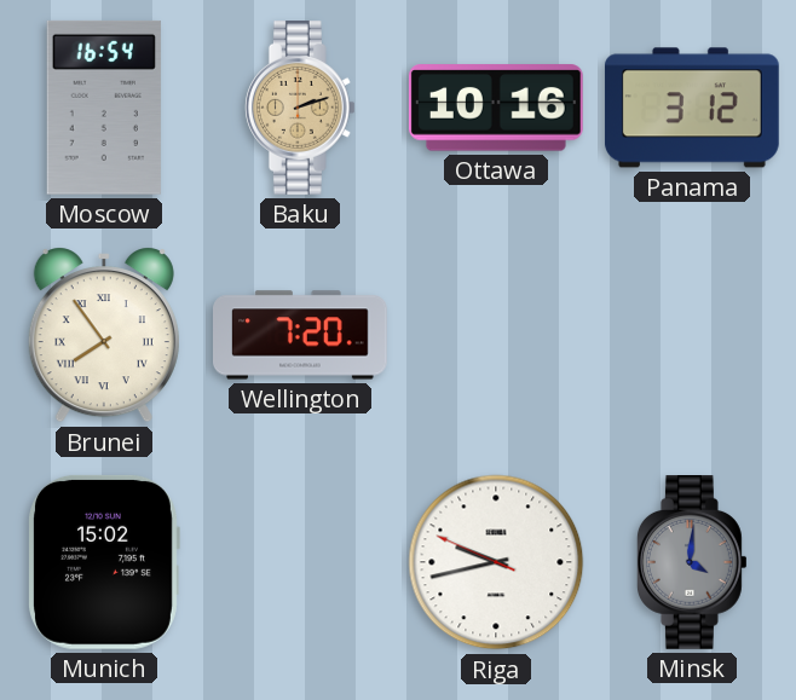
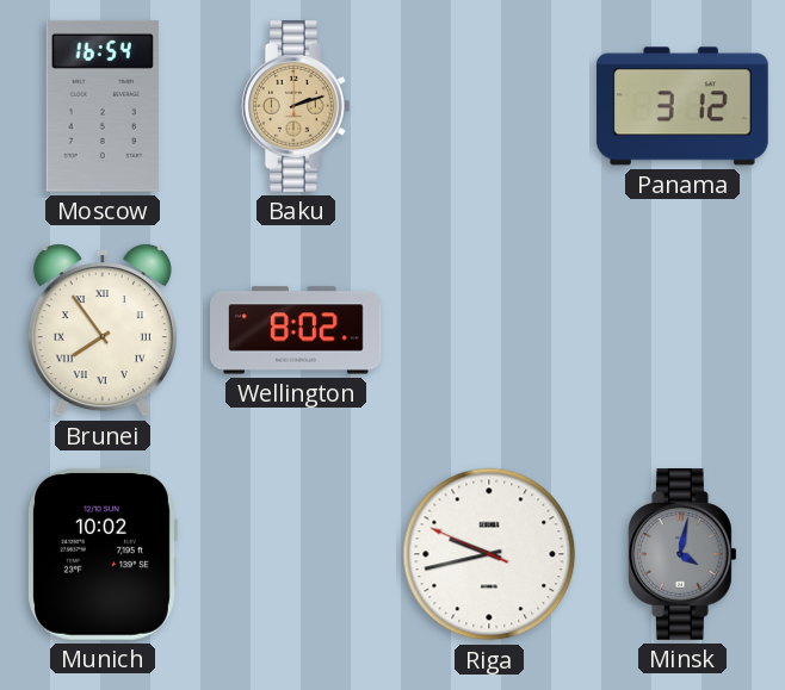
Ottawa: 10:16 -> none (496, 108)
Wellington: 7:20 -> 8:02 (297, 330)
Munich: 15:02 -> 10:02 (103, 554)
Minsk: 4:01 -> 4:02 (682, 555)
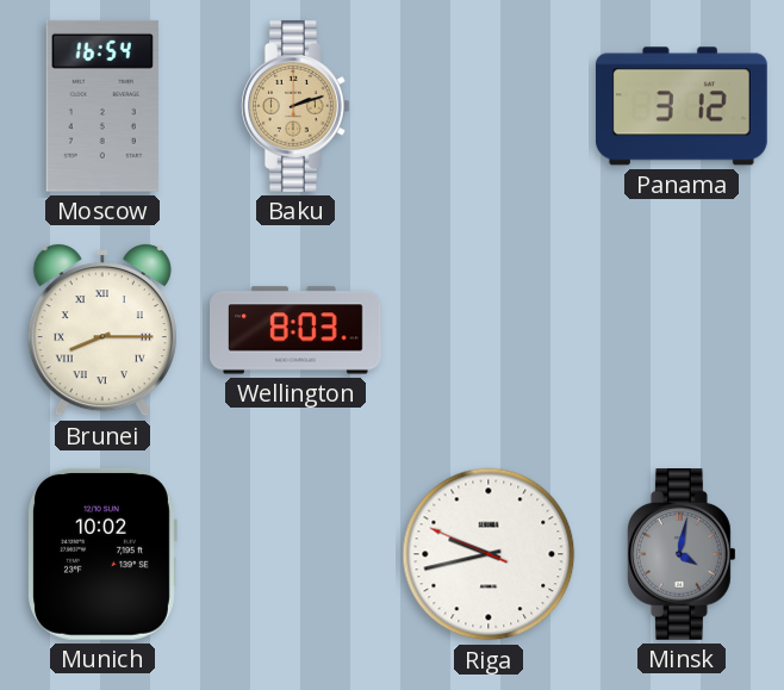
Brunei: 7:54 -> 8:15 (102, 330)
Wellington: 8:02 -> 8:03 (297, 330)
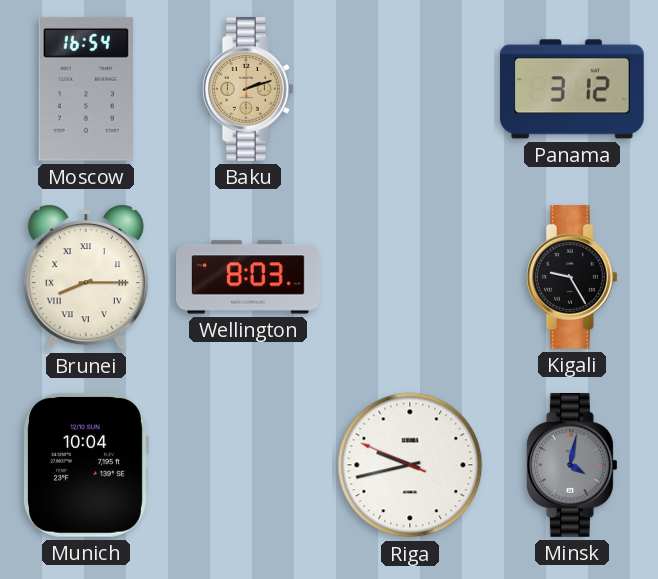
Kigali: none -> 9:25 (572, 278)
Munich: 10:02 -> 10:04 (86, 465)
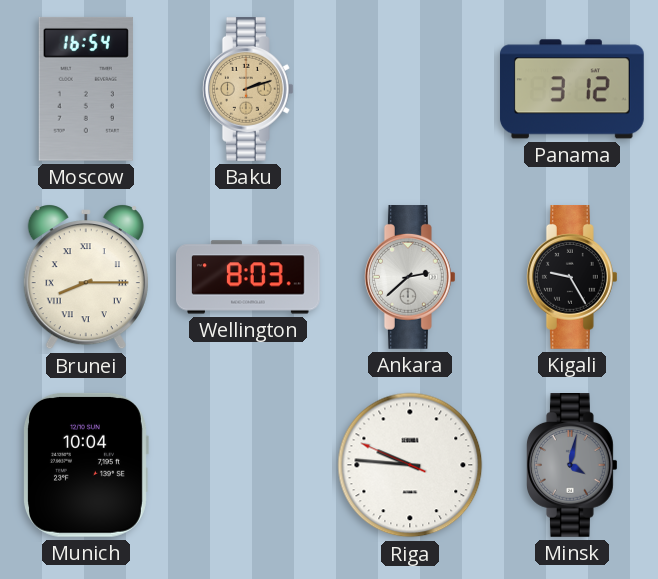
Ankara: none -> 2:38 (410, 278)
Riga: 9:42 -> 9:45 (410, 465)
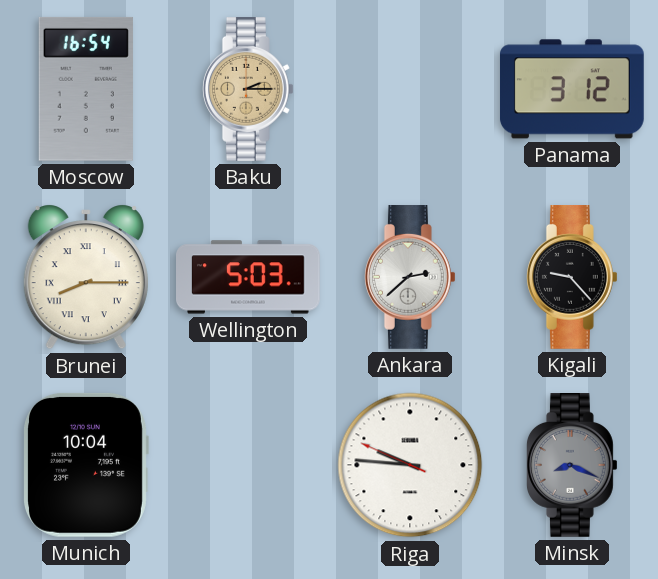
Baku: 2:12 -> 2:15 (248, 90)
Wellington: 8:03 -> 5:03 (249, 277)
Kigali: 9:25 -> 9:23 (572, 278)
Minsk: 4:02 -> 8:19 (572, 466)
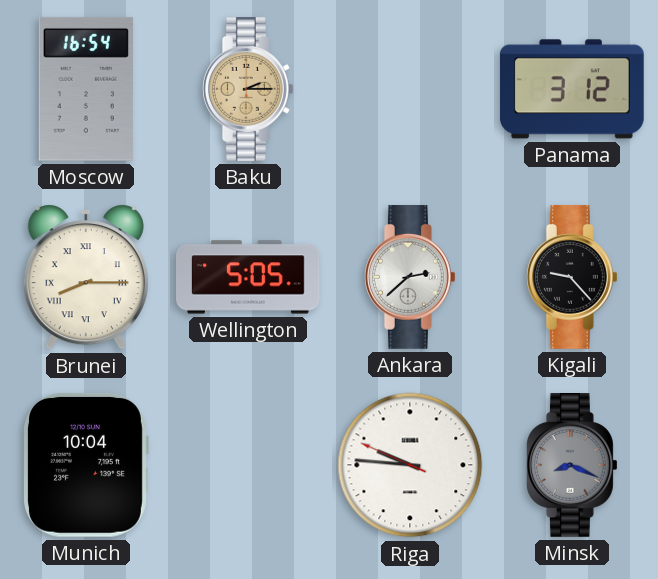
Wellington: 5:03 -> 5:05 (249, 277)
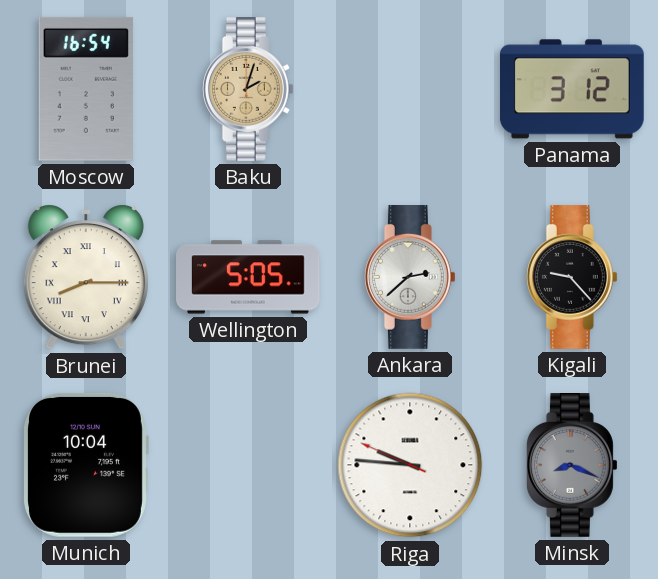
Baku: 2:15 -> 2:03 (248, 90)
